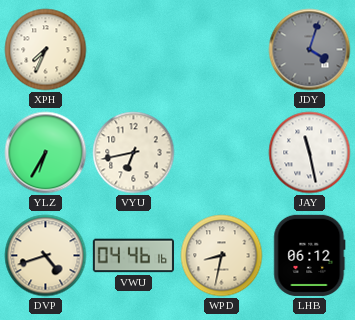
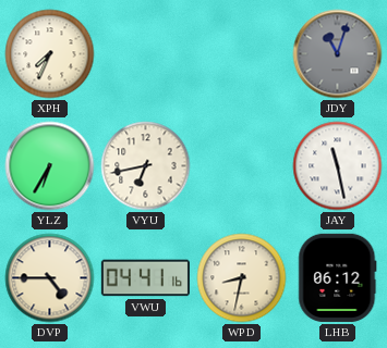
JDY: 4:03 -> 11:03 (338, 54)
DVP: 4:42 -> 4:45 (50, 278)
VWU: 04:46 -> 04:41 (145, 278)
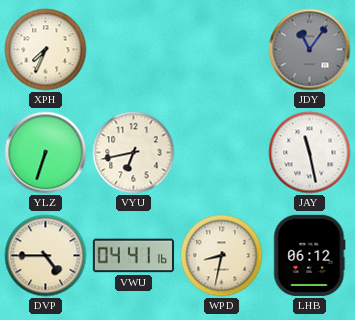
JDY: 11:03 -> 11:06 (310, 50)
YLZ: 6:35 -> 6:33 (46, 153)
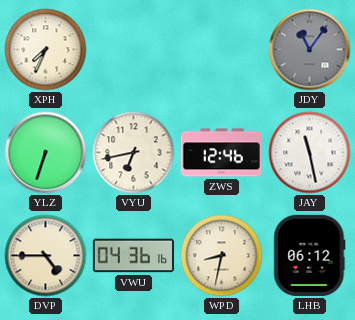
ZWS: none -> 12:46 (221, 153)
VWU: 04:41 -> 04:36 (133, 256)
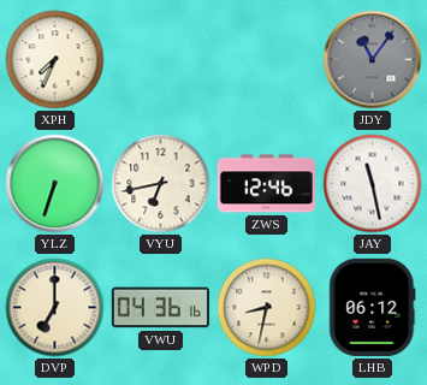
DVP: 4:45 -> 7:00 (55, 308)
